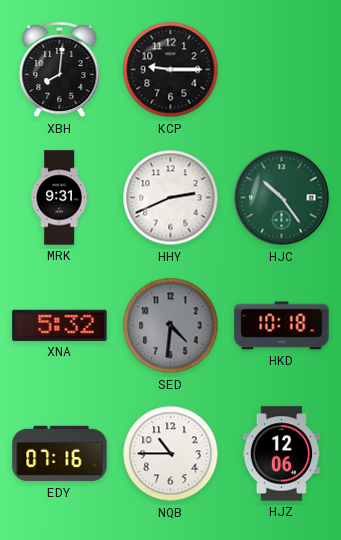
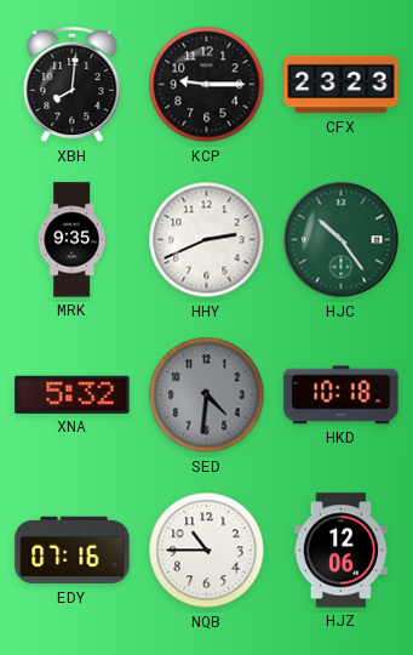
CFX: none -> 23:23 (342, 85)
MRK: 9:31 -> 9:35 (71, 240)
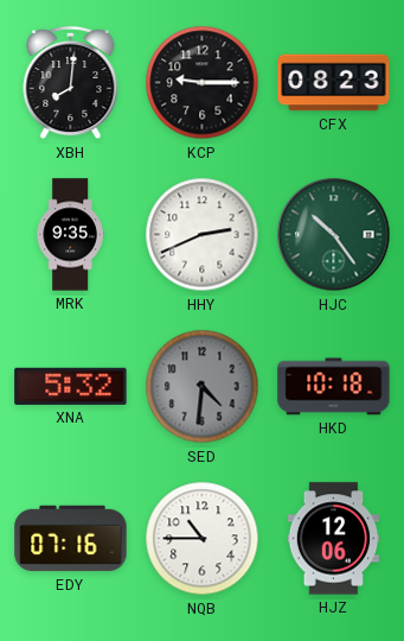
CFX: 23:23 -> 08:23 (334, 83)
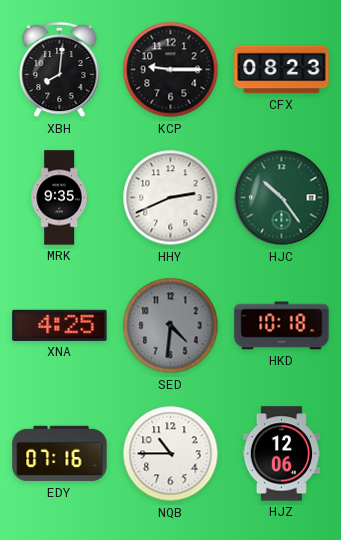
XNA: 5:32 -> 4:25 (60, 325)
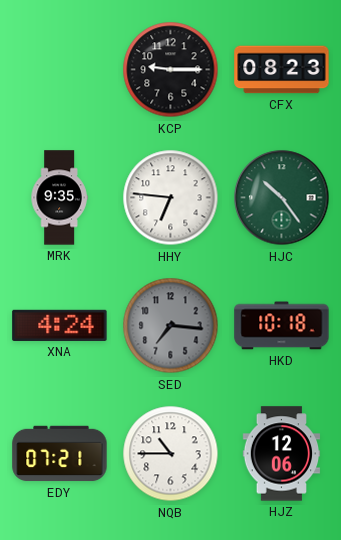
XBH: 8:01 -> none (60, 70)
HHY: 2:41 -> 6:46 (171, 198)
XNA: 4:25 -> 4:24 (60, 325)
SED: 4:31 -> 7:16 (171, 326)
EDY: 07:16 -> 07:21 (60, 454)
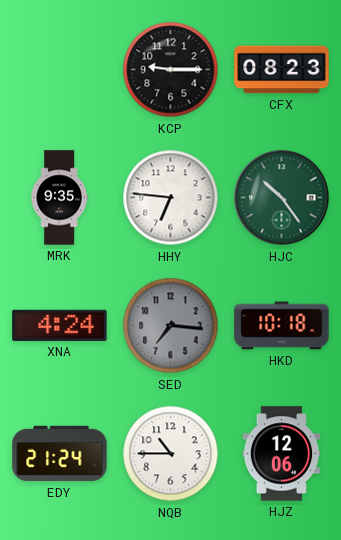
EDY: 07:21 -> 21:24 (60, 454)
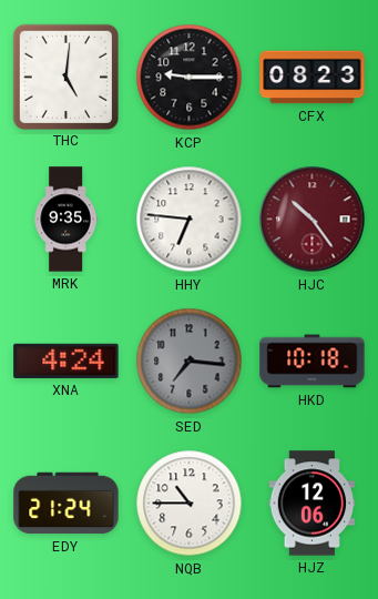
THC: none -> 5:01 (65, 77)
HJC dial: green -> burgundy (313, 220)
